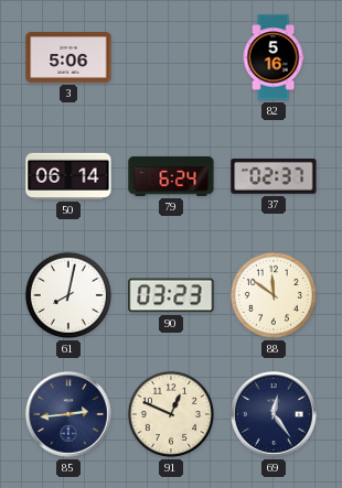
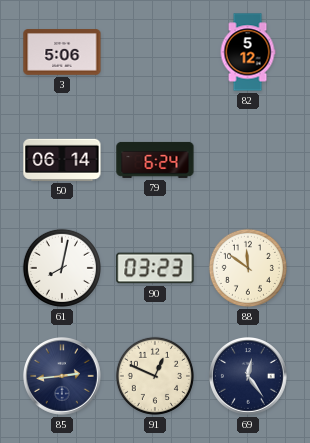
82: 5:16 -> 5:12 (248, 52)
37: 02:37 -> none (274, 176)
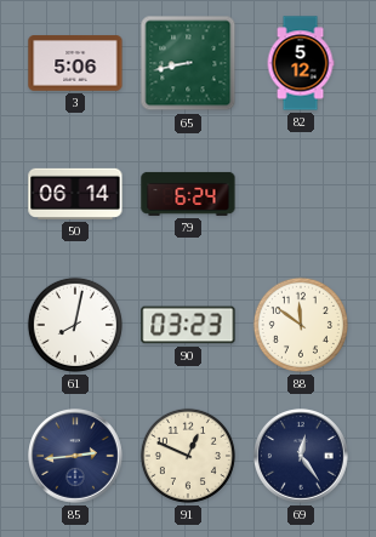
65: none -> 8:43 (188, 63)
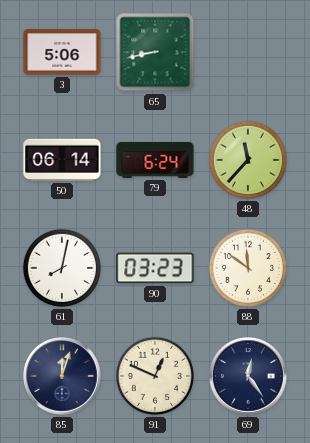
82: 5:12 -> none (301, 63)
48: none -> 11:37 (248, 160)
85: 2:44 -> 12:03 (63, 377)
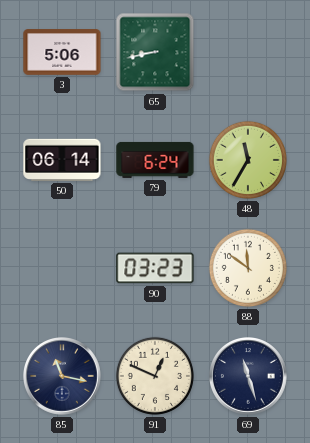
48: 11:37 -> 11:35 (248, 160)
61: 8:02 -> none (62, 268)
85: 12:03 -> 11:17 (63, 377)
69: 12:24 -> 11:27 (249, 377)
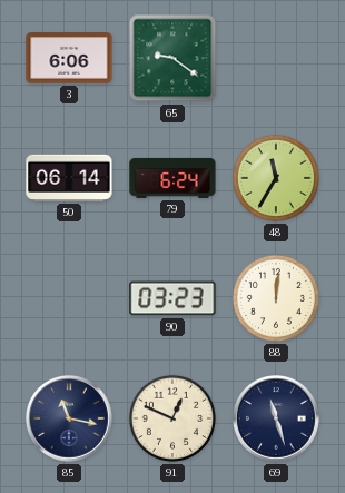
3: 5:06 -> 6:06 (69, 58)
65: 8:43 -> 9:21 (172, 58)
88: 11:51 -> 12:01 (276, 298)
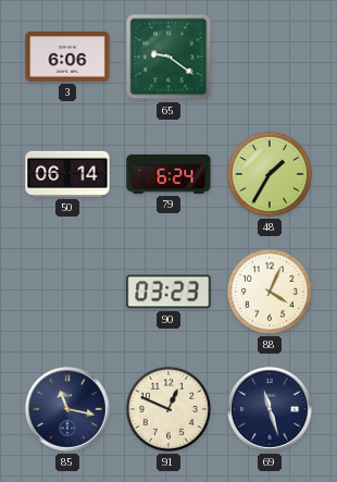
48: 11:35 -> 1:35 (270, 174)
88: 12:01 -> 4:04 (270, 292)
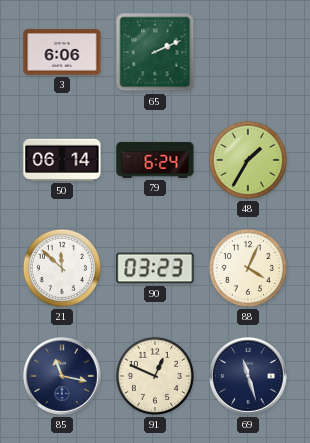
65: 9:21 -> 2:11 (155, 52)
21: none -> 11:52 (62, 268)
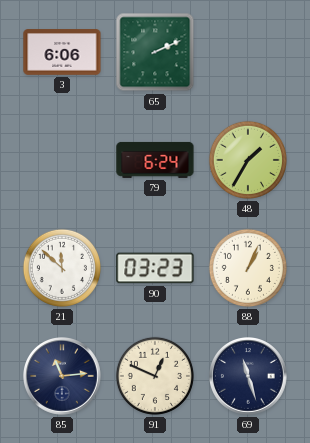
50: 06:14 -> none (62, 160)
88: 4:04 -> 1:04 (248, 268)
85: 11:17 -> 11:14 (63, 377)
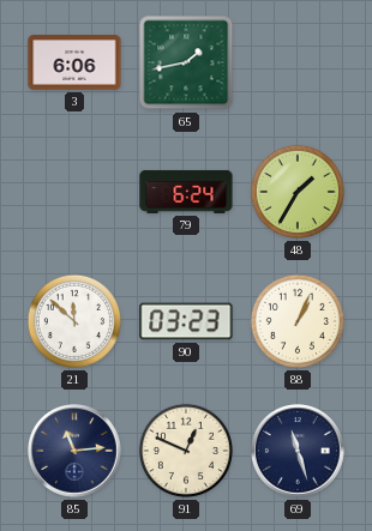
65: 2:11 -> 1:43 (186, 62)
